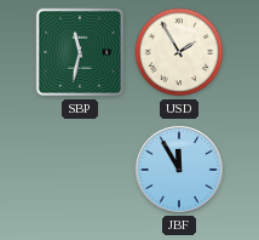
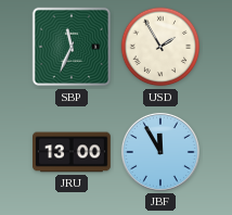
SBP: 11:32 -> 11:34 (72, 47)
JRU: none -> 13:00 (73, 152)
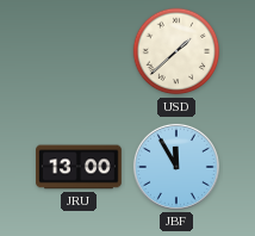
SBP: 11:34 -> none (72, 47)
USD: 1:55 -> 1:38 (176, 51)
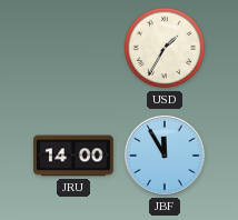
USD: 1:38 -> 1:35 (165, 48)
JRU: 13:00 -> 14:00 (75, 156)
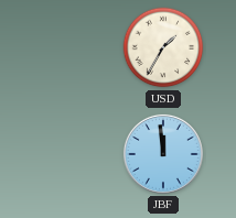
JRU: 14:00 -> none (75, 156)
JBF: 11:55 -> 11:59 (163, 154)
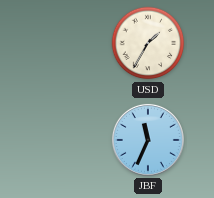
JBF: 11:59 -> 11:34 (148, 140)
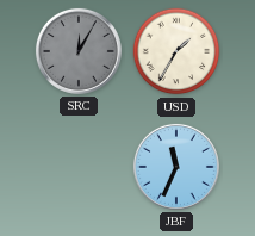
SRC: none -> 12:05 (79, 51)
